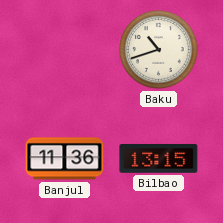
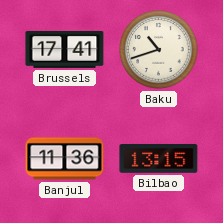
Brussels: none -> 17:41 (65, 49)
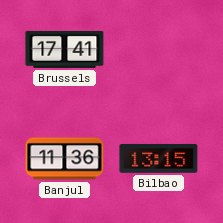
Baku: 10:42 -> none (159, 50)
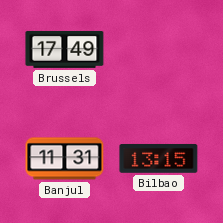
Brussels: 17:41 -> 17:49 (65, 49)
Banjul: 11:36 -> 11:31 (65, 159)
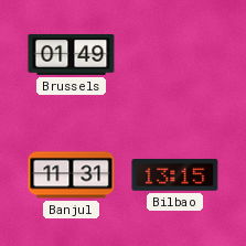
Brussels: 17:49 -> 01:49 (72, 54)
